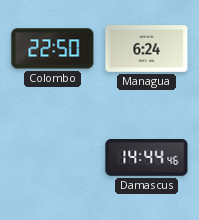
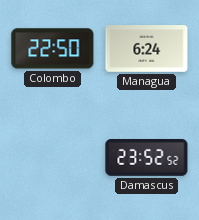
Damascus: 14:44 -> 23:52 (147, 158)
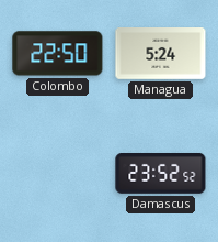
Managua: 6:24 -> 5:24 (161, 54)
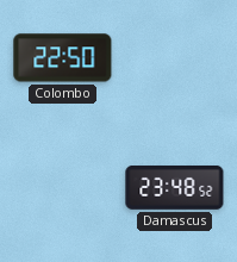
Managua: 5:24 -> none (161, 54)
Damascus: 23:52 -> 23:48 (175, 188)
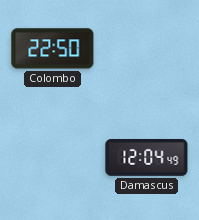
Damascus: 23:48 -> 12:04 (147, 158)
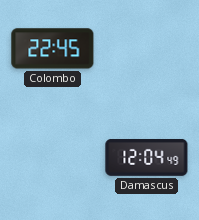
Colombo: 22:50 -> 22:45 (53, 49)
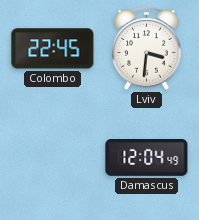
Lviv: none -> 3:31 (147, 49)
